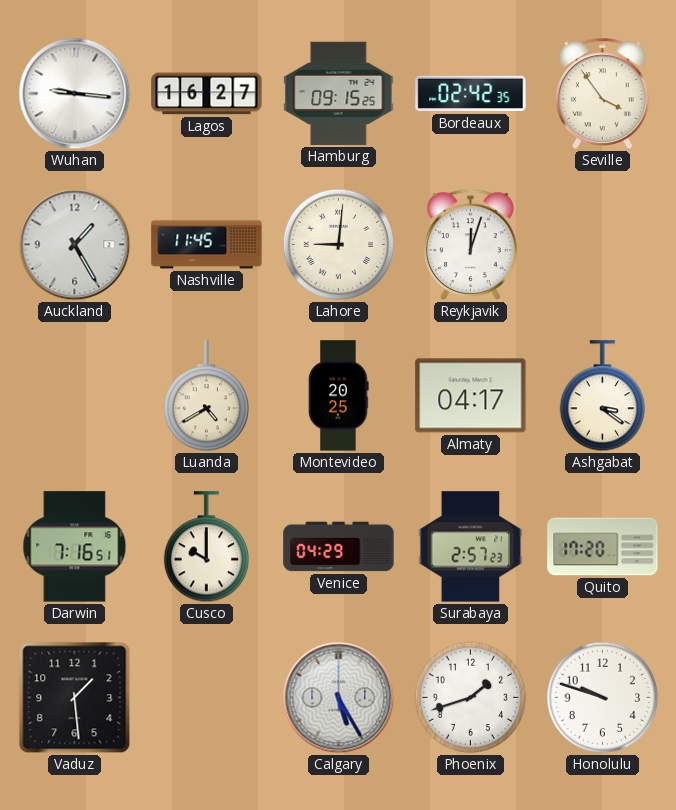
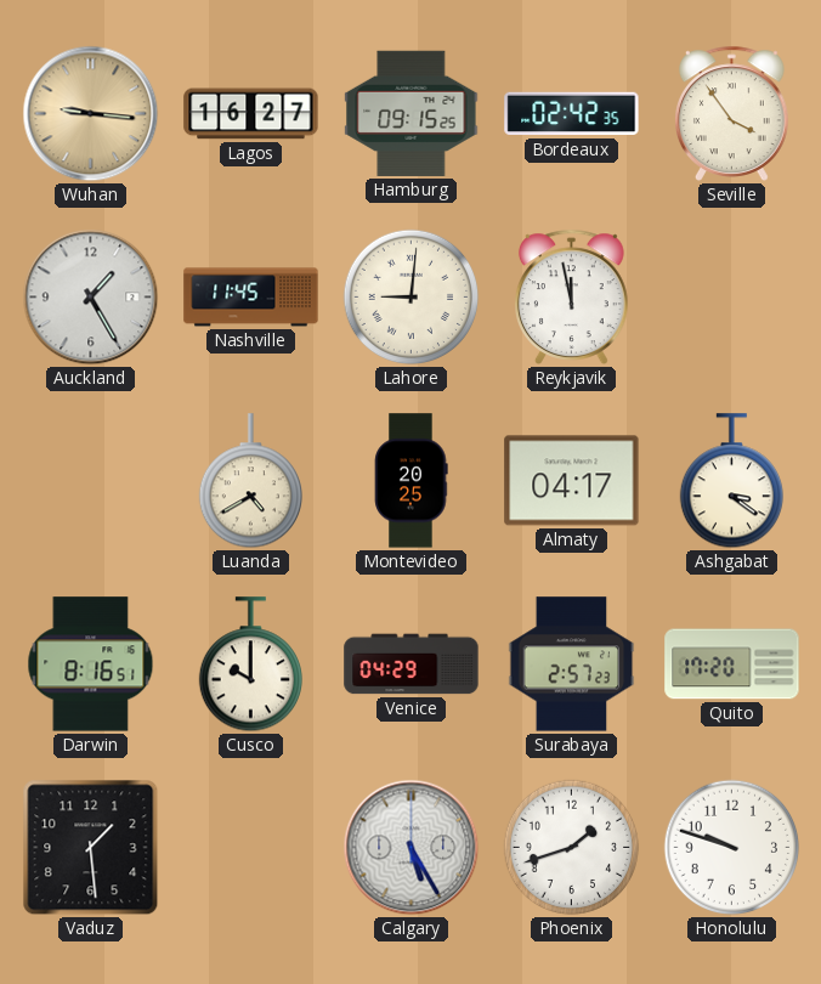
Wuhan dial: white -> champagne (91, 114)
Reykjavik: 12:03 -> 11:58 (572, 296)
Darwin: 7:16 -> 8:16 (91, 665)
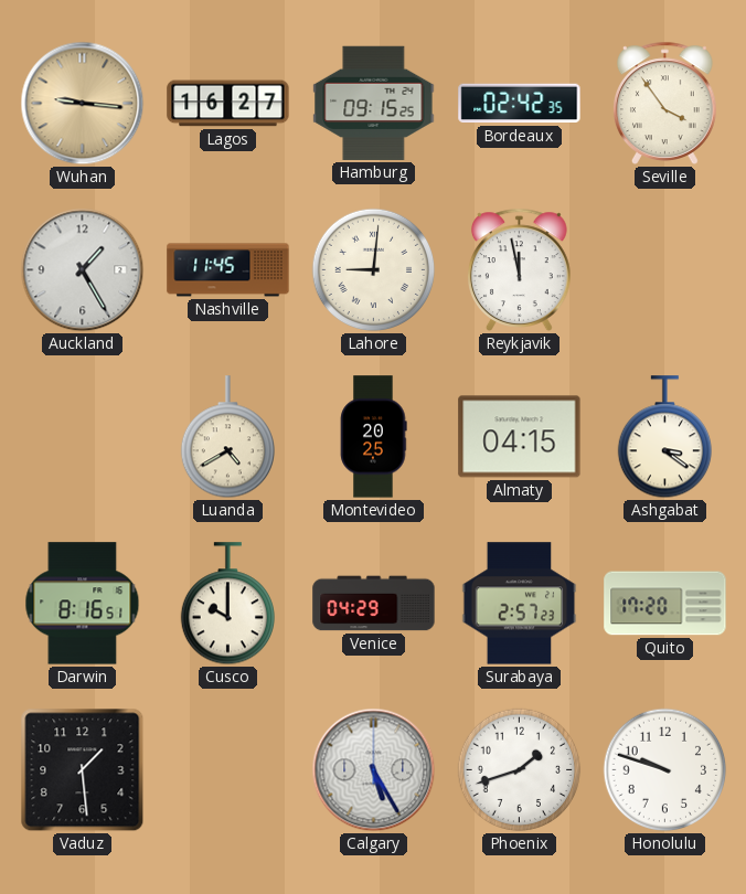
Almaty: 04:17 -> 04:15 (520, 437)
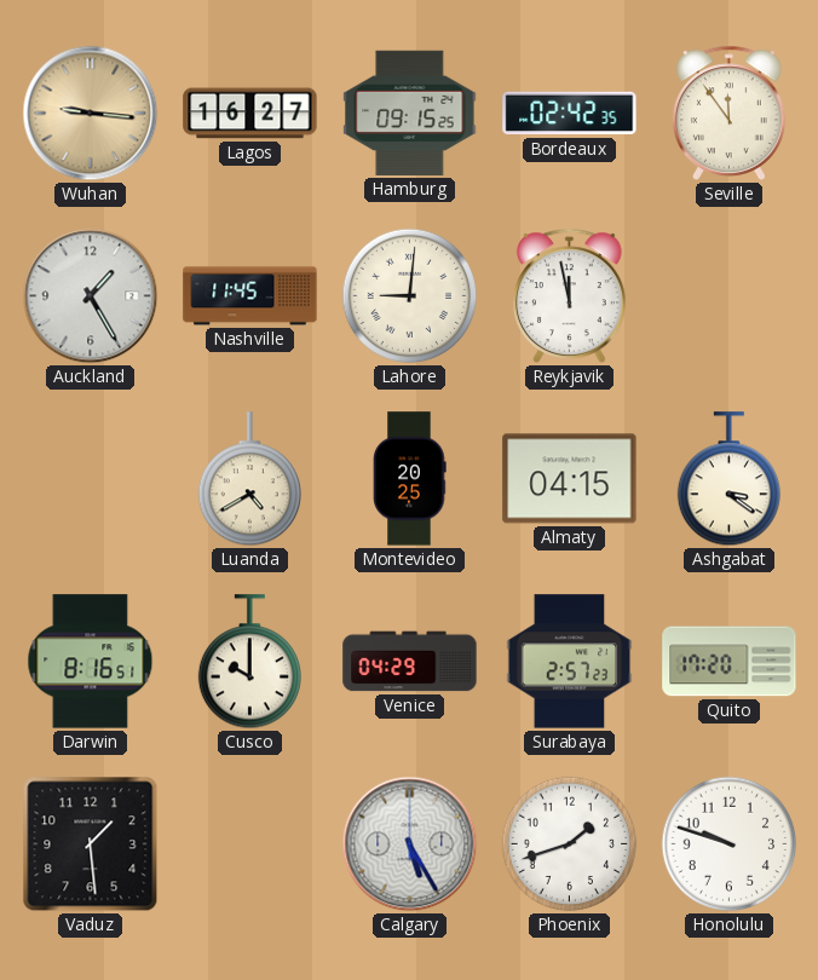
Seville: 3:54 -> 11:54 (730, 113)
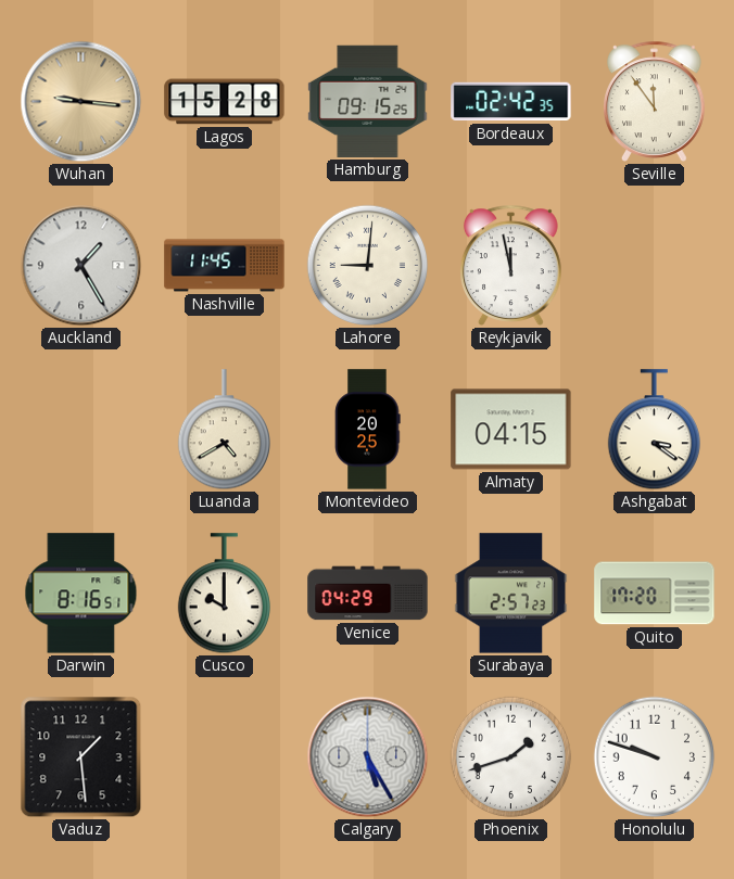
Lagos: 16:27 -> 15:28 (225, 102)
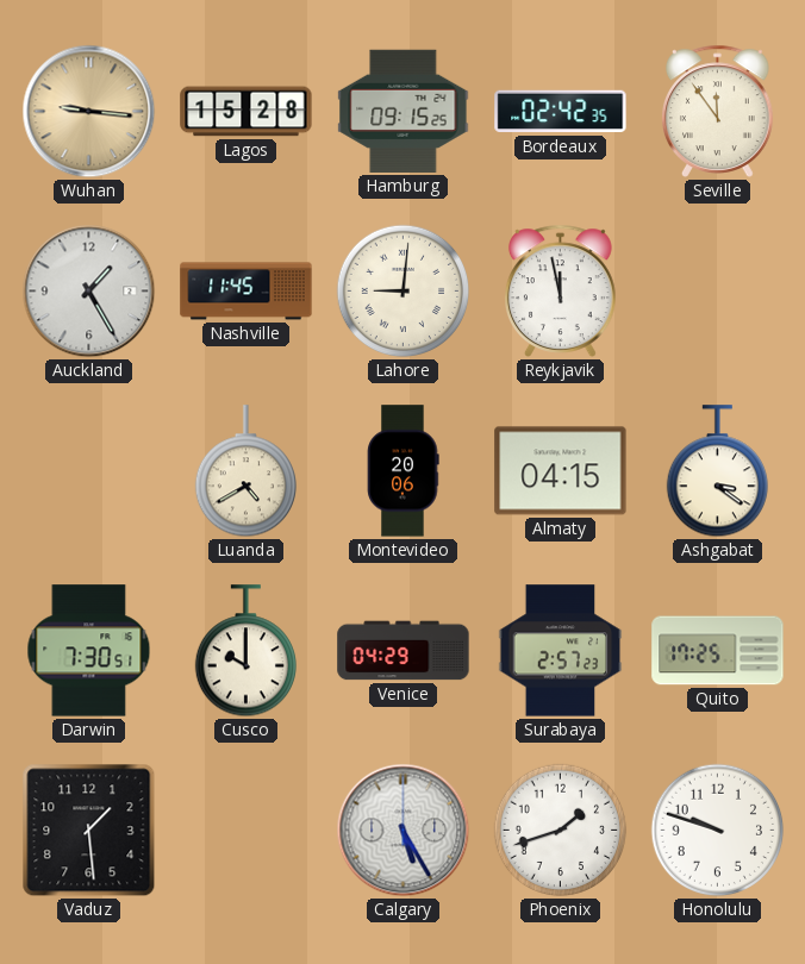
Montevideo: 20:25 -> 20:06 (404, 471)
Darwin: 8:16 -> 7:30 (89, 651)
Quito: 17:20 -> 17:25 (718, 651)
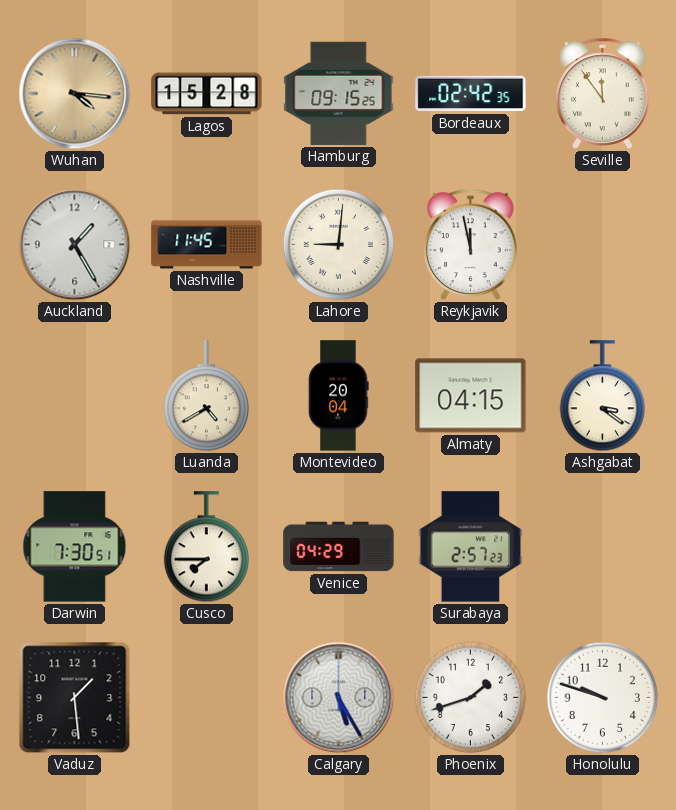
Wuhan: 9:16 -> 4:16 (75, 94)
Montevideo: 20:06 -> 20:04 (339, 396)
Cusco: 10:00 -> 7:45 (206, 547)
Quito: 17:25 -> none (718, 651)
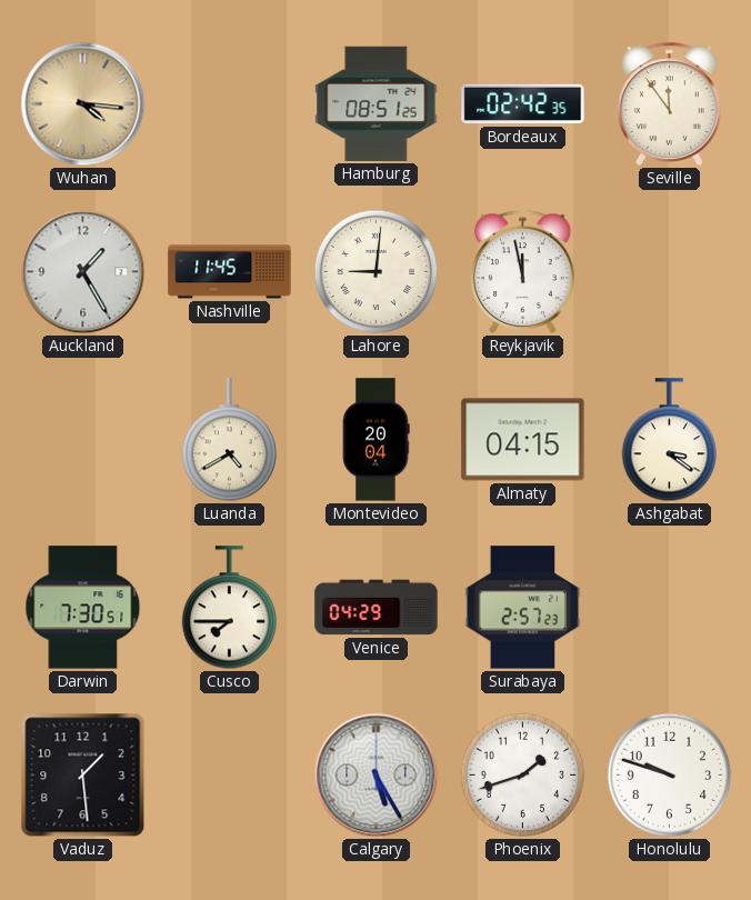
Lagos: 15:28 -> none (207, 94)
Hamburg: 09:15 -> 08:51 (377, 103)
